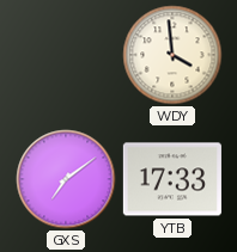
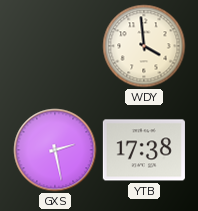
GXS: 7:09 -> 2:28 (55, 150)
YTB: 17:33 -> 17:38 (144, 150)
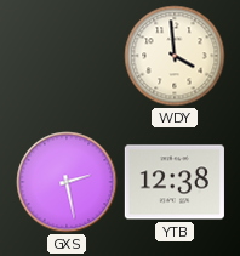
YTB: 17:38 -> 12:38 (175, 182)
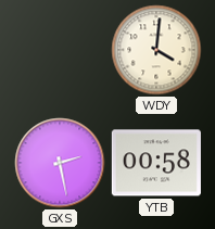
WDY: 3:59 -> 4:01 (156, 50)
YTB: 12:38 -> 00:58 (156, 163)
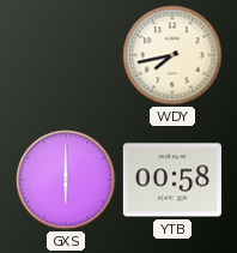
WDY: 4:01 -> 7:43 (172, 55)
GXS: 2:28 -> 6:00 (66, 180)
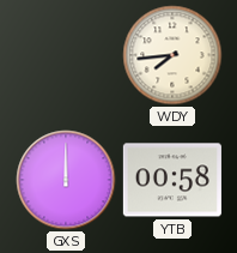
WDY: 7:43 -> 7:44 (172, 55)
GXS: 6:00 -> 12:00 (66, 180)
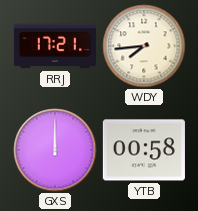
RRJ: none -> 17:21 (55, 46)
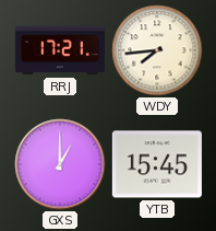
GXS: 12:00 -> 1:00 (60, 164)
YTB: 00:58 -> 15:45 (157, 164)
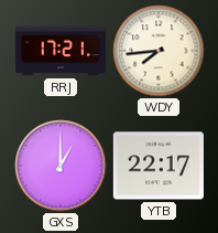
YTB: 15:45 -> 22:17 (159, 166)
